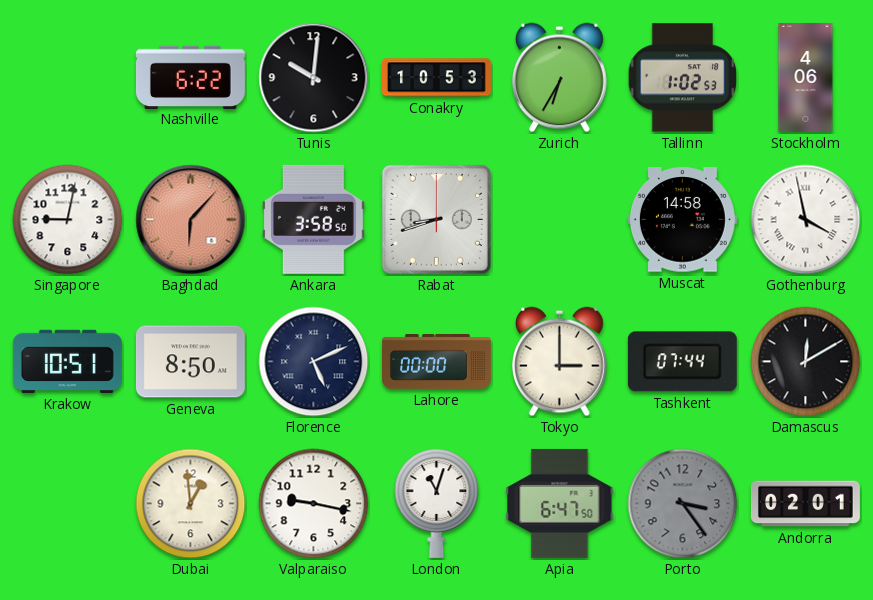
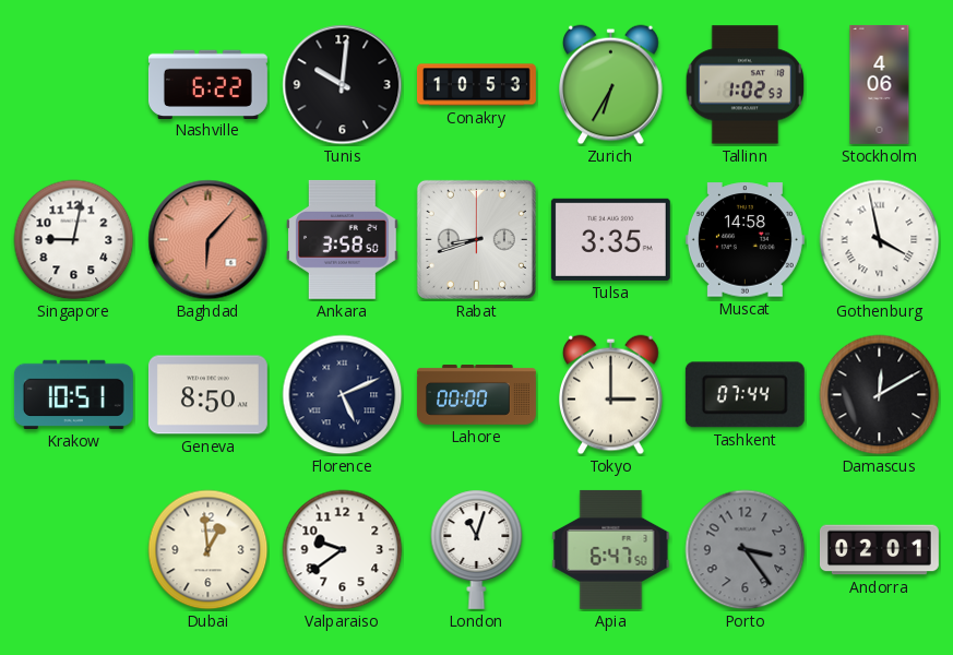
Tulsa: none -> 3:35 (610, 239)
Valparaiso: 9:17 -> 9:39 (343, 550)
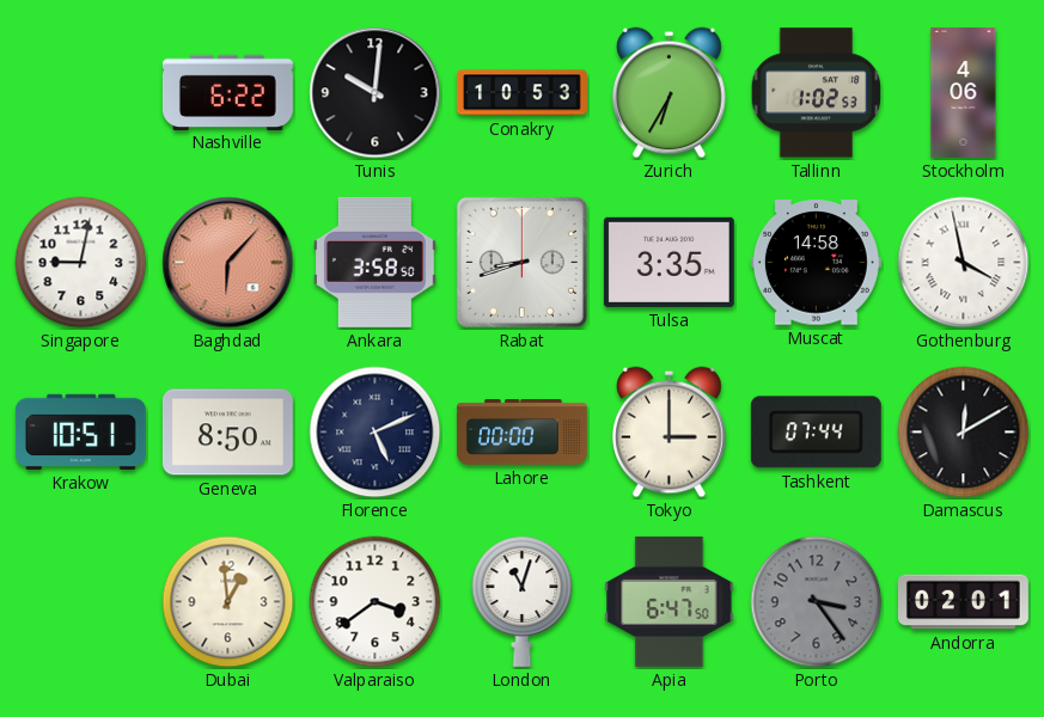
Valparaiso: 9:39 -> 3:39 (376, 602)
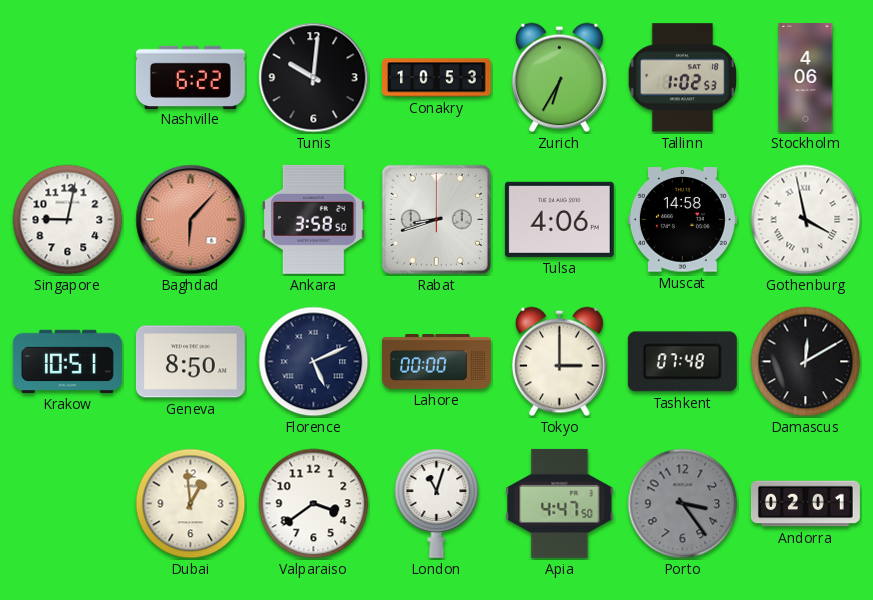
Tulsa: 3:35 -> 4:06 (559, 219)
Tashkent: 07:44 -> 07:48 (682, 362)
Apia: 6:47 -> 4:47 (560, 503)
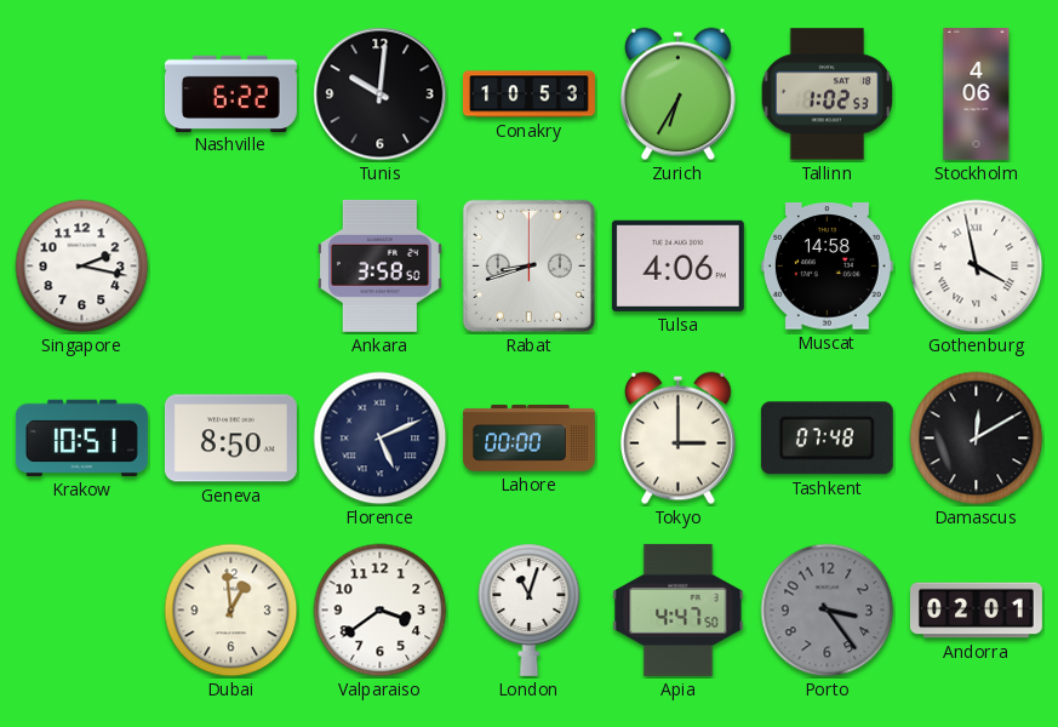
Singapore: 9:02 -> 2:17 (82, 267)
Baghdad: 6:07 -> none (191, 220)
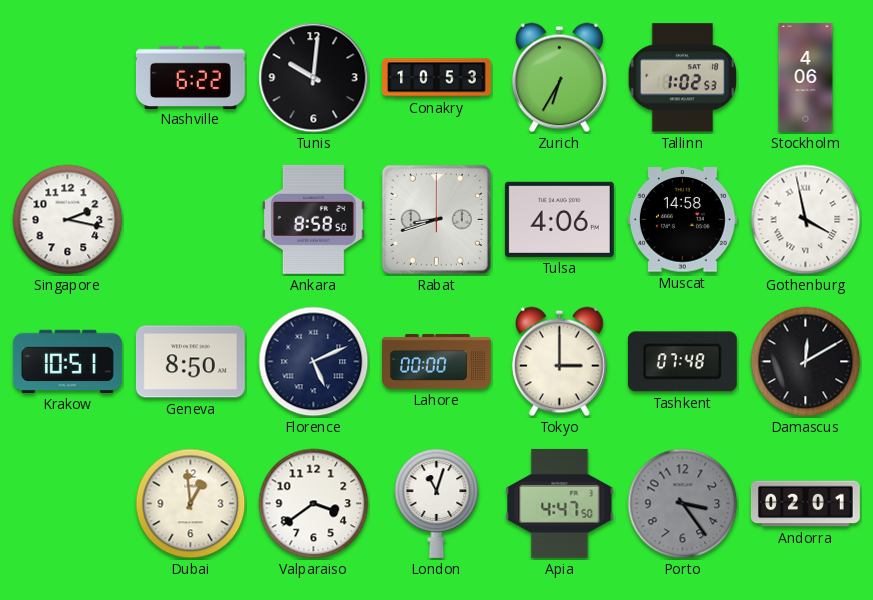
Ankara: 3:58 -> 8:58 (314, 219)
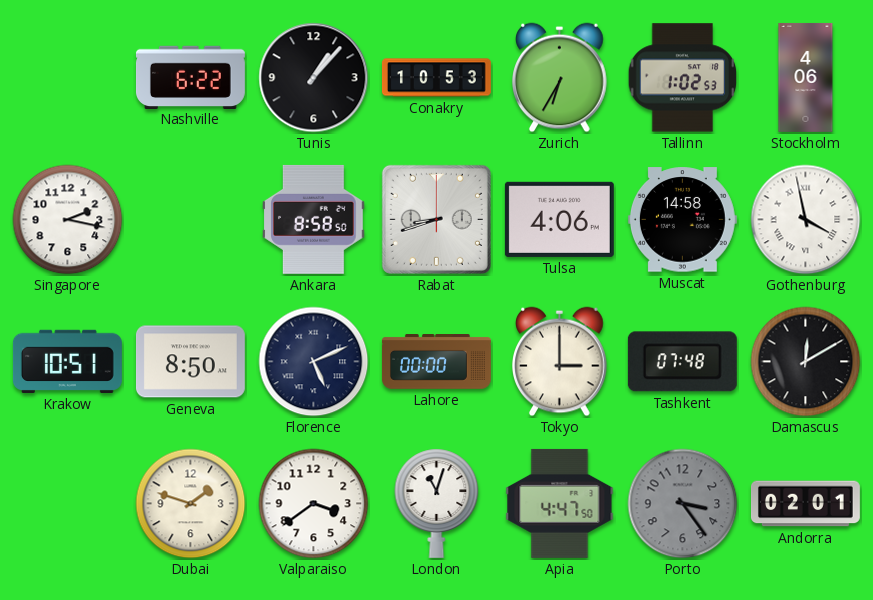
Tunis: 10:01 -> 1:07 (314, 78)
Dubai: 12:59 -> 1:48 (191, 504)
